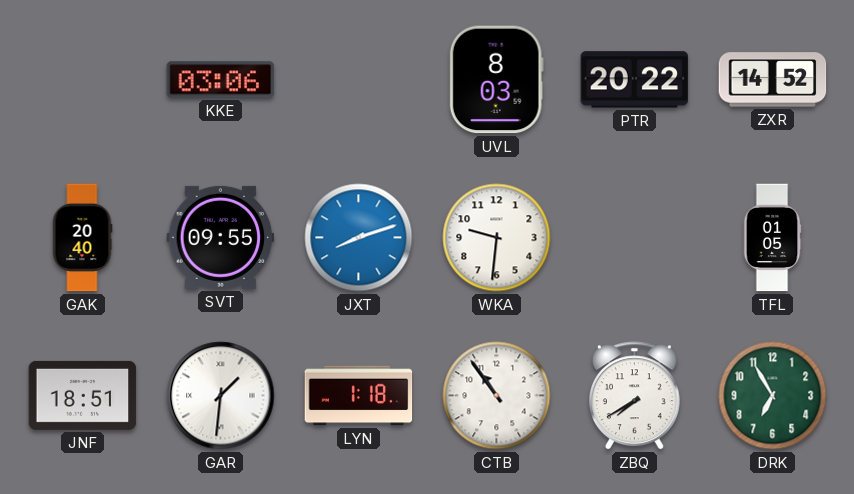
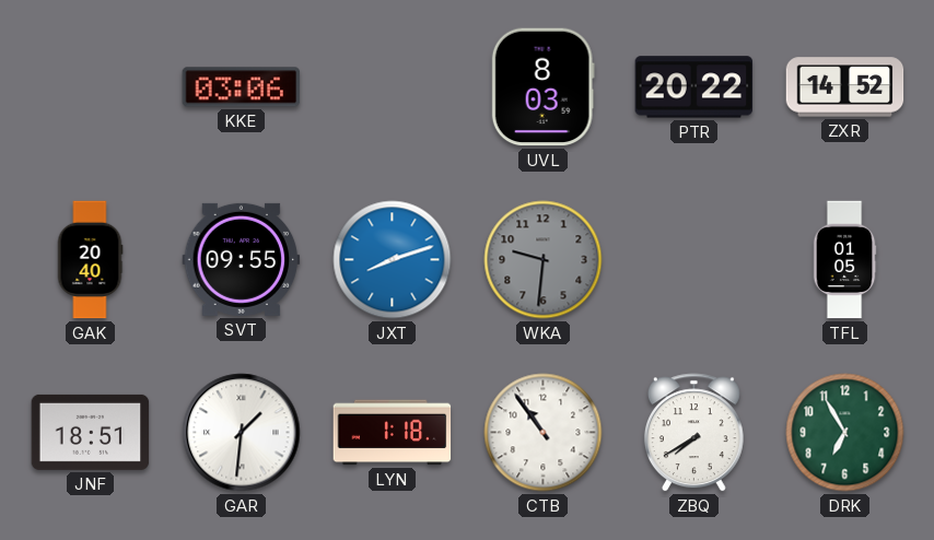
WKA dial: white -> grey (544, 260)
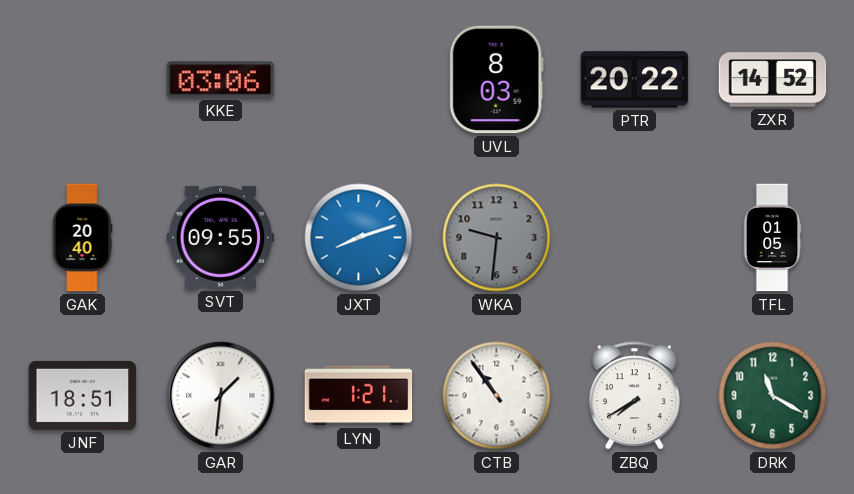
LYN: 1:18 -> 1:21 (359, 396)
DRK: 6:55 -> 11:20 (773, 396)
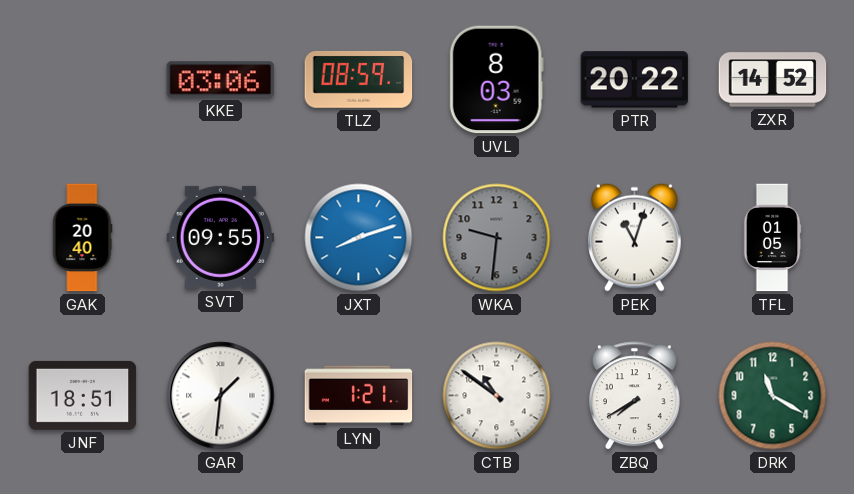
TLZ: none -> 08:59 (359, 79)
PEK: none -> 11:03 (635, 237)
CTB: 10:54 -> 10:51 (497, 396)
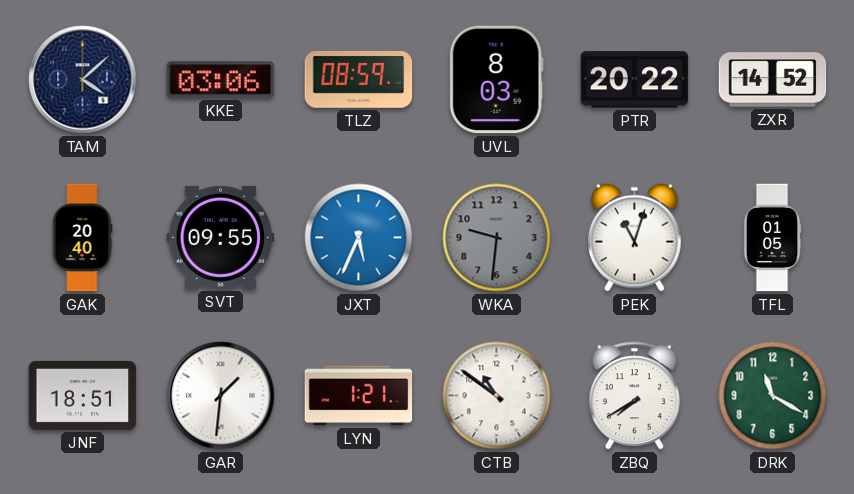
TAM: none -> 4:08 (83, 80)
JXT: 8:12 -> 5:34 (359, 238)
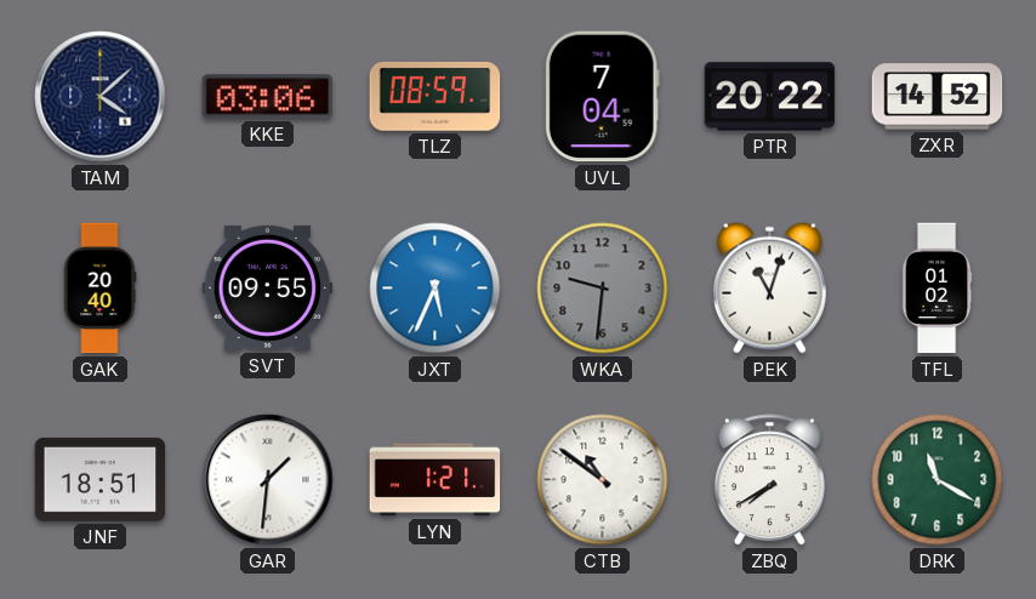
UVL: 8:03 -> 7:04 (602, 97)
TFL: 01:05 -> 01:02 (937, 289)
